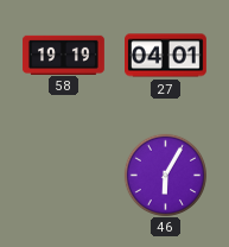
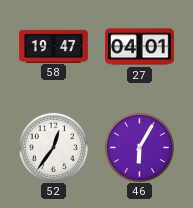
58: 19:19 -> 19:47 (54, 46)
52: none -> 12:36 (53, 147)
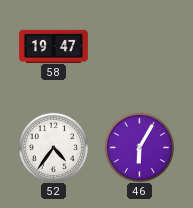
27: 04:01 -> none (140, 47)
52: 12:36 -> 4:36 (53, 147)
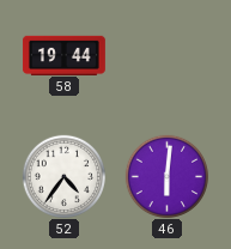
58: 19:47 -> 19:44 (65, 55)
46: 6:05 -> 6:01 (166, 176)
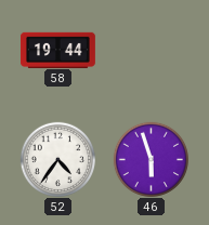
46: 6:01 -> 5:57 (151, 159)
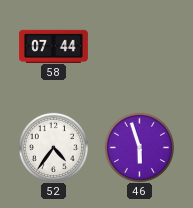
58: 19:44 -> 07:44 (54, 46)
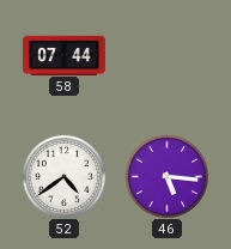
52: 4:36 -> 4:39 (63, 176)
46: 5:57 -> 5:16 (166, 176)
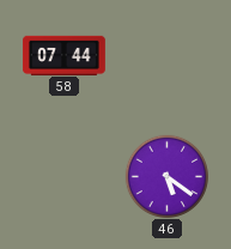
52: 4:39 -> none (63, 176)
46: 5:16 -> 5:21 (166, 176)
